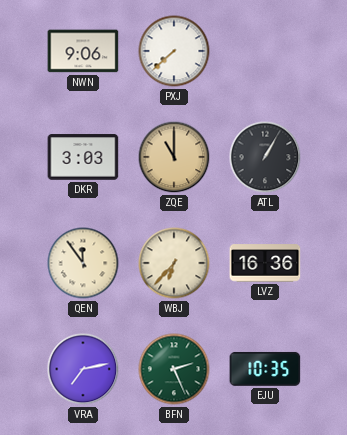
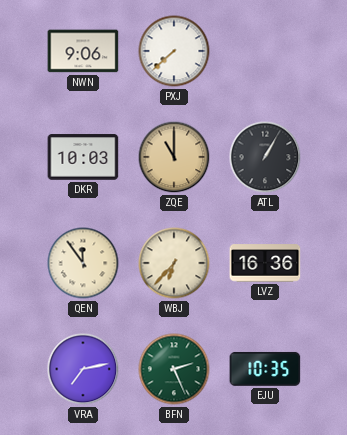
DKR: 3:03 -> 10:03 (83, 157)
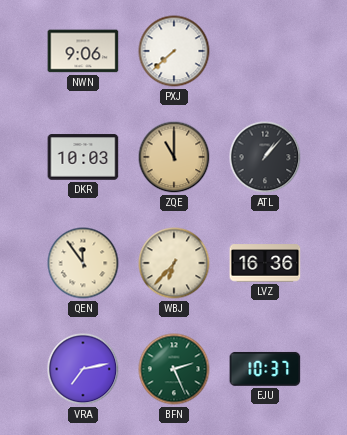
ATL: 1:05 -> 1:07 (265, 157)
EJU: 10:35 -> 10:37 (265, 369)
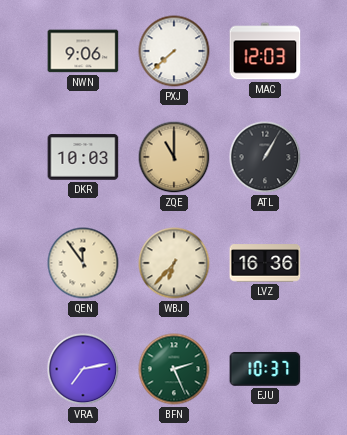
MAC: none -> 12:03 (265, 51)
ATL: 1:07 -> 1:05 (265, 157)
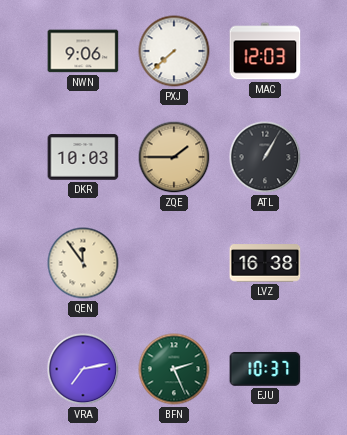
ZQE: 11:00 -> 1:45 (174, 157)
WBJ: 6:37 -> none (174, 263)
LVZ: 16:36 -> 16:38 (265, 263)
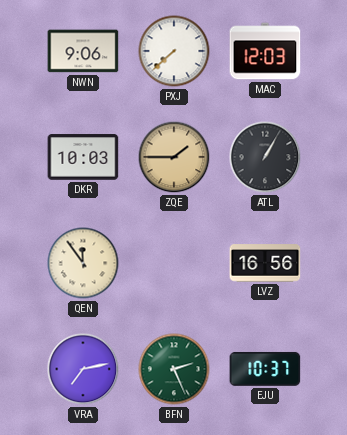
LVZ: 16:38 -> 16:56 (265, 263)
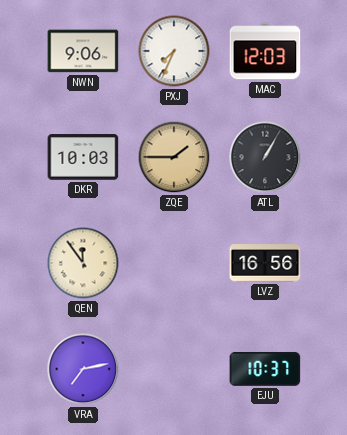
PXJ: 7:38 -> 7:34 (174, 51)
BFN: 2:26 -> none (174, 369)
